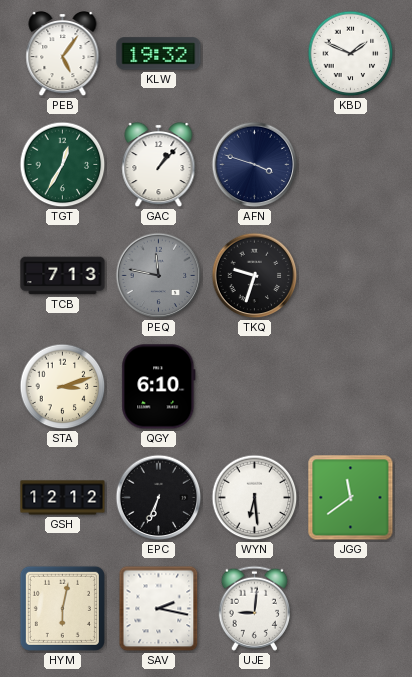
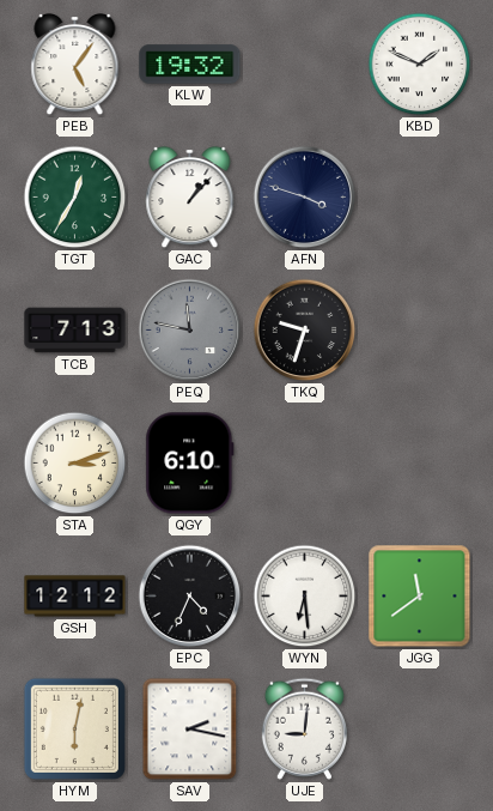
EPC: 6:34 -> 4:34 (190, 597)
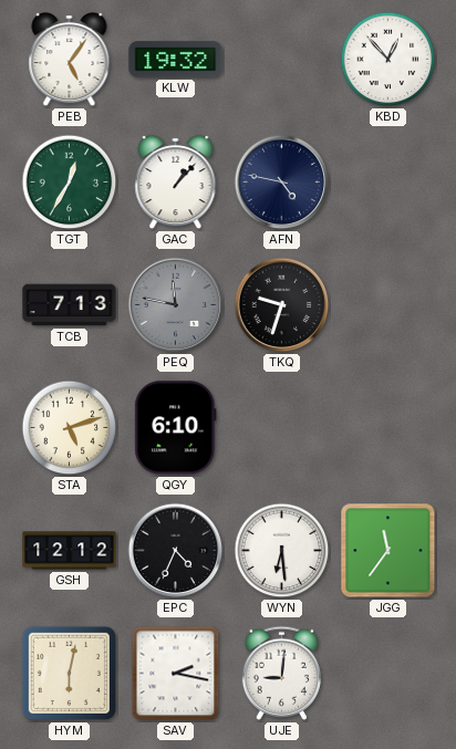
KBD: 1:49 -> 12:53 (388, 60)
AFN: 3:48 -> 4:47 (282, 183)
STA: 3:12 -> 5:12 (70, 428)
JGG: 11:39 -> 11:36 (388, 551)
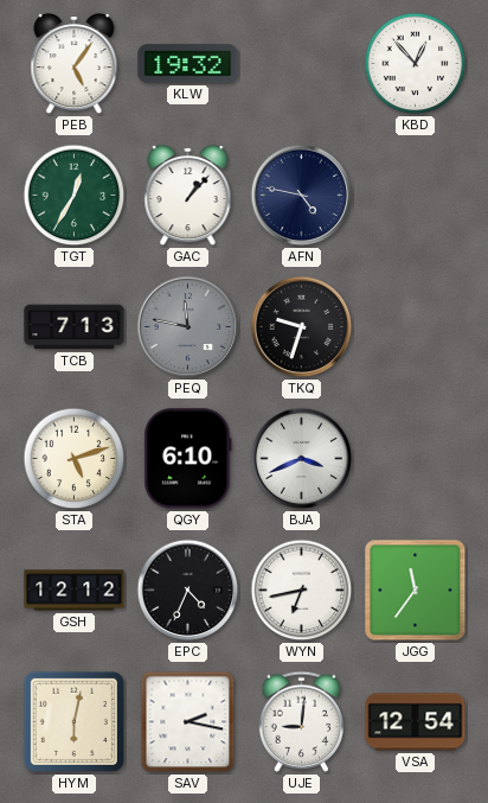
BJA: none -> 3:41 (302, 459)
WYN: 6:29 -> 6:43 (302, 591)
VSA: none -> 12:54 (416, 722)
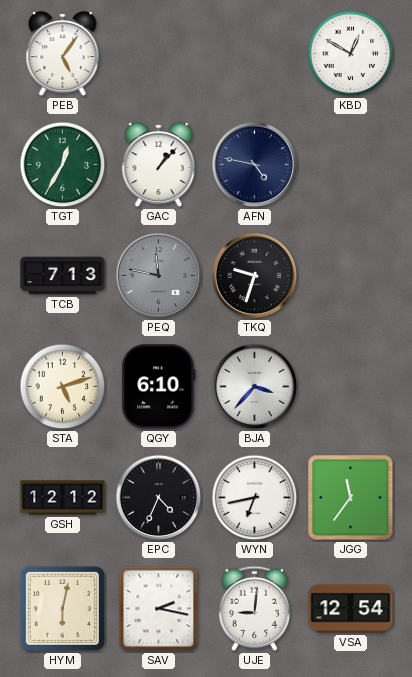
KLW: 19:32 -> none (188, 64)
KBD: 12:53 -> 12:50 (351, 54)
BJA: 3:41 -> 3:37 (255, 387)
